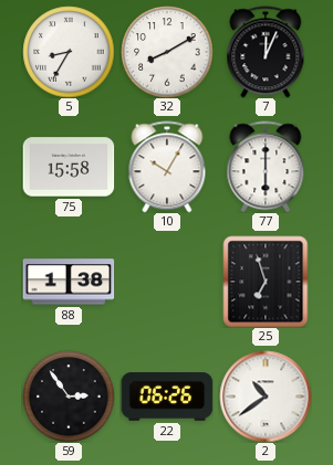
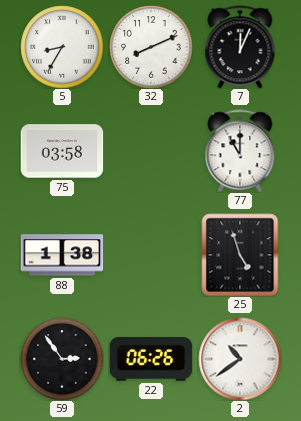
32: 8:10 -> 8:11 (151, 47)
75: 15:58 -> 03:58 (62, 151)
10: 10:05 -> none (167, 167)
77: 6:00 -> 11:00 (240, 151)
25: 6:57 -> 4:57 (240, 255)
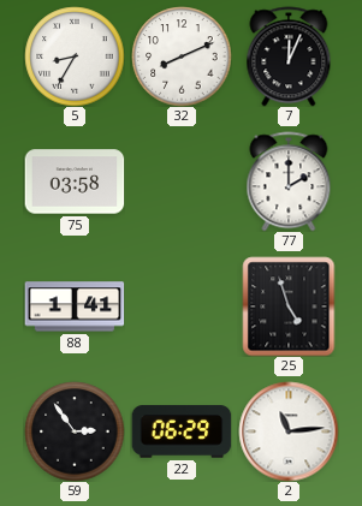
77: 11:00 -> 2:00 (289, 181)
88: 1:38 -> 1:41 (75, 306)
22: 06:26 -> 06:29 (182, 431)
2: 10:39 -> 11:14 (289, 431)
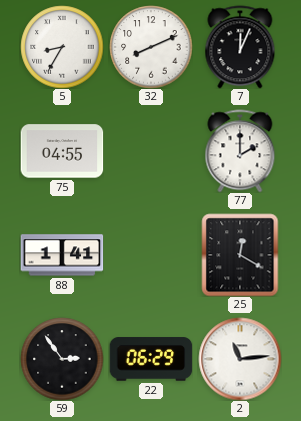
75: 03:58 -> 04:55 (62, 151)
25: 4:57 -> 12:20 (240, 255)
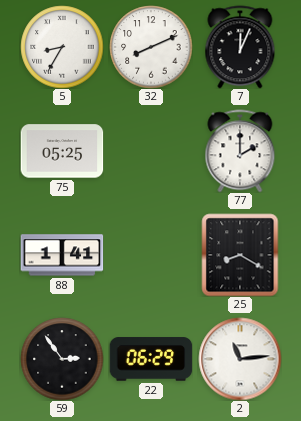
75: 04:55 -> 05:25 (62, 151)
25: 12:20 -> 8:20 (240, 255)
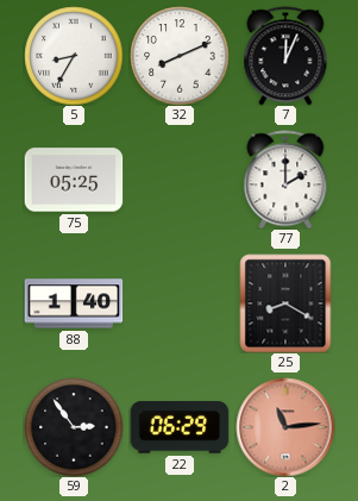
88: 1:41 -> 1:40 (74, 303)
2 dial: white -> salmon (285, 427)
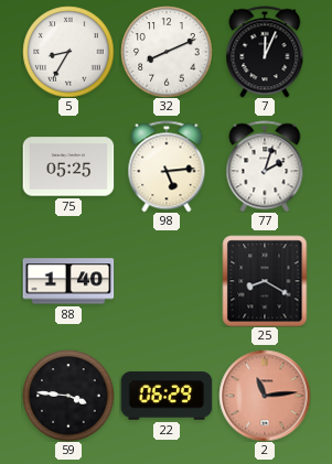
98: none -> 5:14 (167, 166)
77: 2:00 -> 2:03 (265, 166)
59: 2:54 -> 3:46 (68, 396)
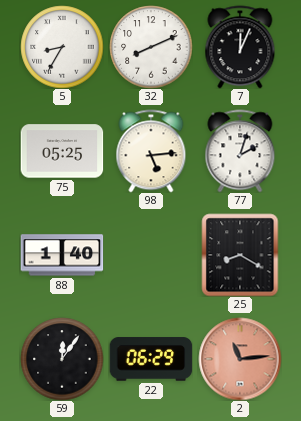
59: 3:46 -> 12:06 (62, 359)
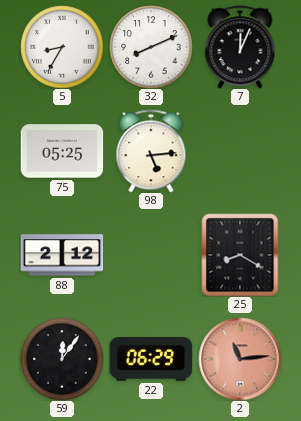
77: 2:03 -> none (240, 151)
88: 1:40 -> 2:12 (62, 255)
